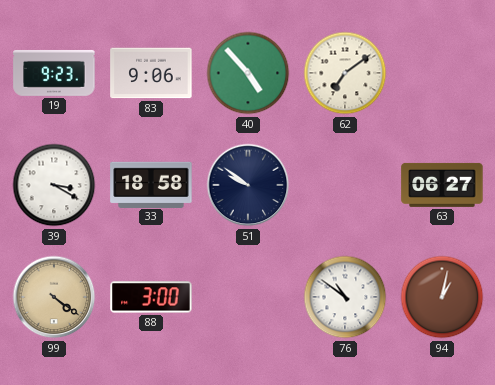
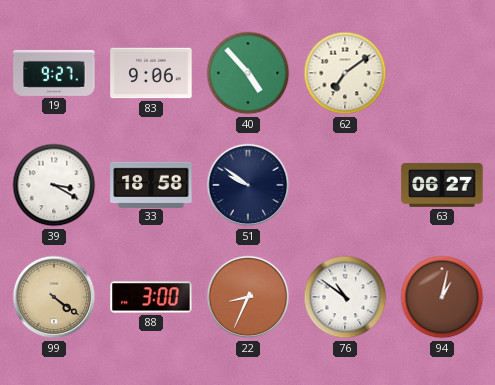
19: 9:23 -> 9:27 (54, 73)
22: none -> 8:34 (248, 297)
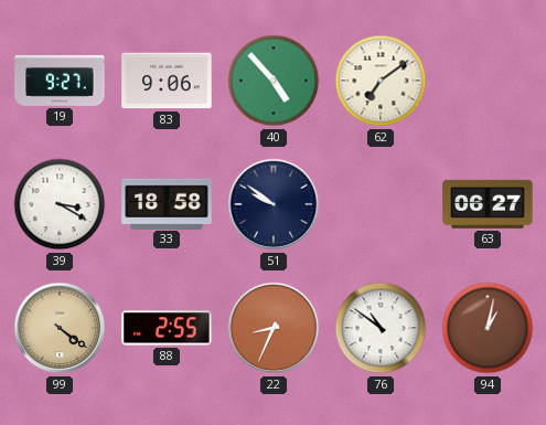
88: 3:00 -> 2:55 (167, 328)
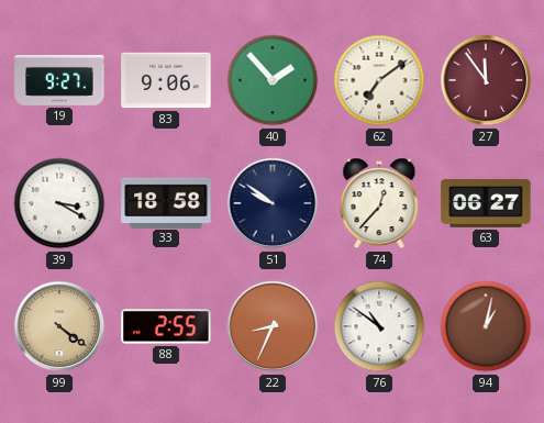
40: 4:53 -> 1:53 (273, 80)
27: none -> 11:54 (486, 80)
74: none -> 12:37 (379, 203)
